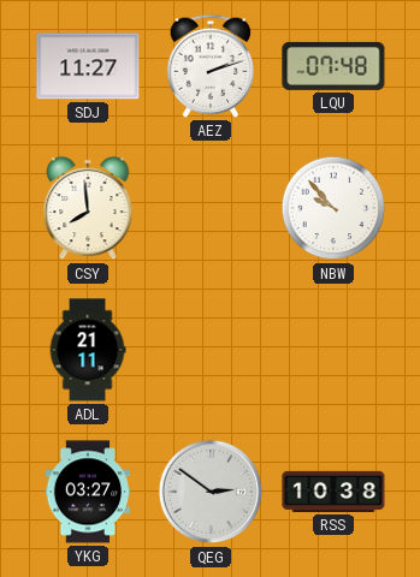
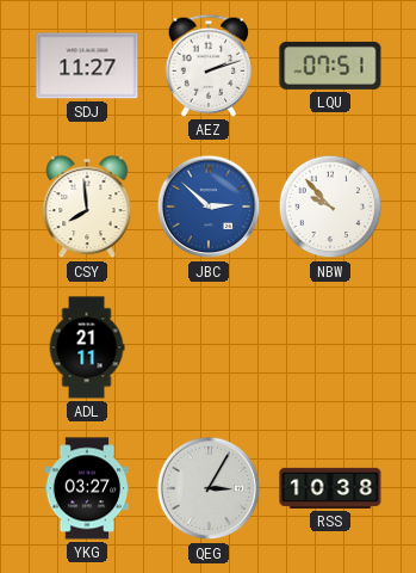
LQU: 07:48 -> 07:51 (330, 66)
JBC: none -> 2:52 (209, 207)
QEG: 2:51 -> 3:05 (209, 488)
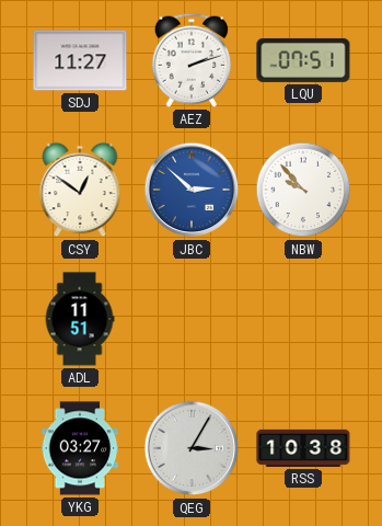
CSY: 7:59 -> 12:51 (80, 190)
ADL: 21:11 -> 11:51 (80, 319)
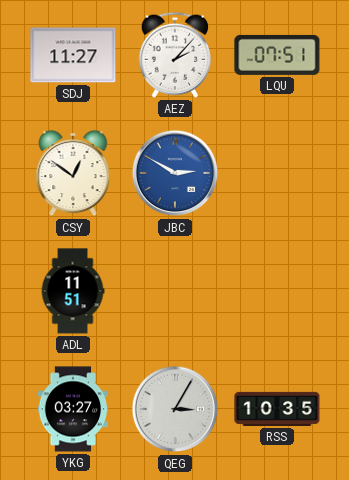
AEZ: 2:12 -> 2:07 (174, 55)
JBC: 2:52 -> 2:50 (175, 173)
NBW: 9:53 -> none (303, 190)
RSS: 10:38 -> 10:35 (277, 409)
